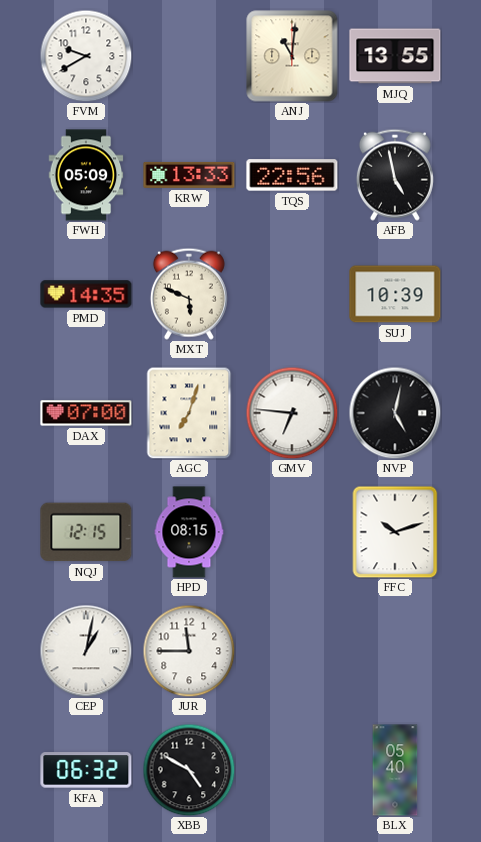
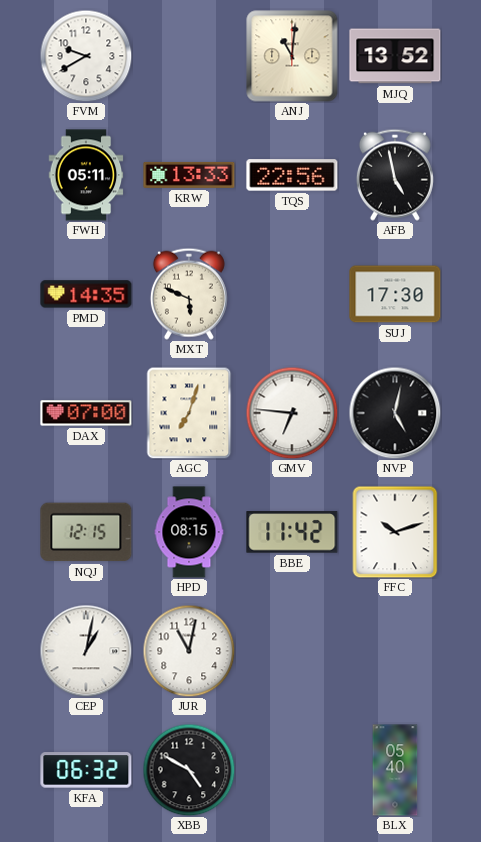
MJQ: 13:55 -> 13:52 (395, 56)
FWH: 05:09 -> 05:11 (86, 175)
SUJ: 10:39 -> 17:30 (395, 294)
BBE: none -> 11:42 (292, 532)
JUR: 11:45 -> 11:02 (189, 651)
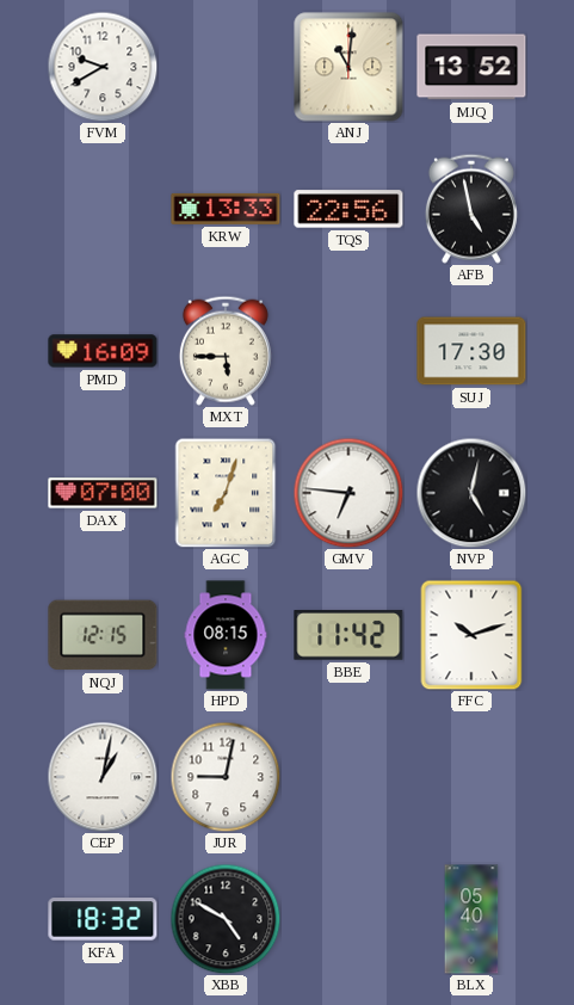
FWH: 05:11 -> none (86, 175)
PMD: 14:35 -> 16:09 (103, 351)
MXT: 5:49 -> 5:45 (226, 351)
JUR: 11:02 -> 9:02 (226, 777)
KFA: 06:32 -> 18:32 (103, 919)
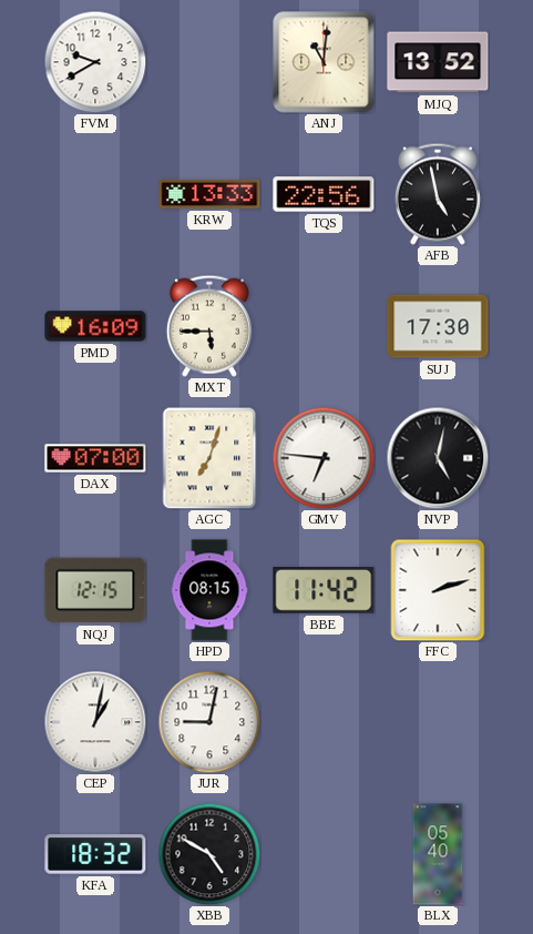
FFC: 10:12 -> 2:12 (438, 590)
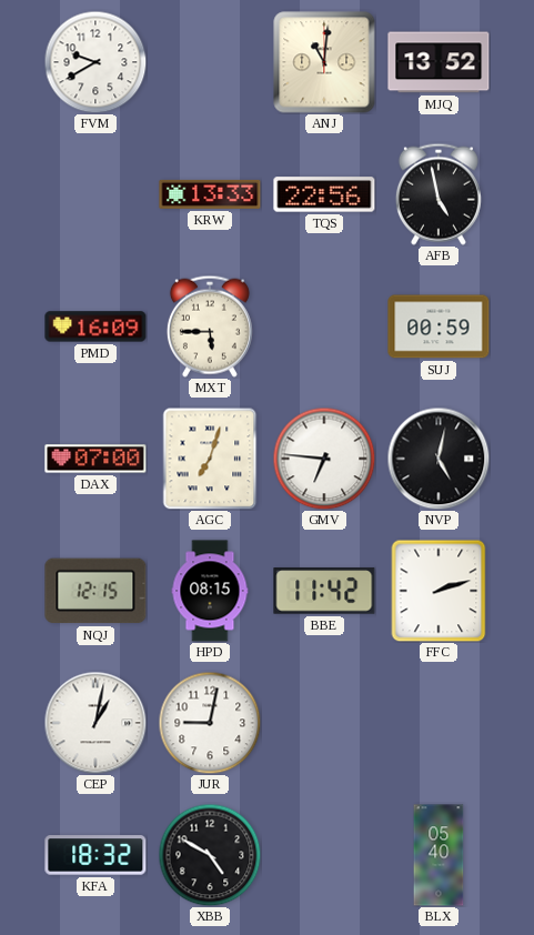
SUJ: 17:30 -> 00:59 (439, 326)
